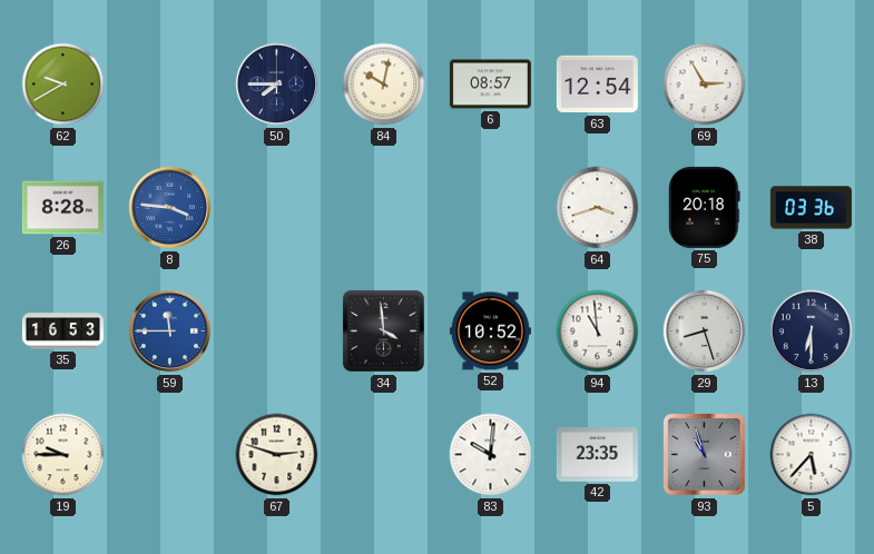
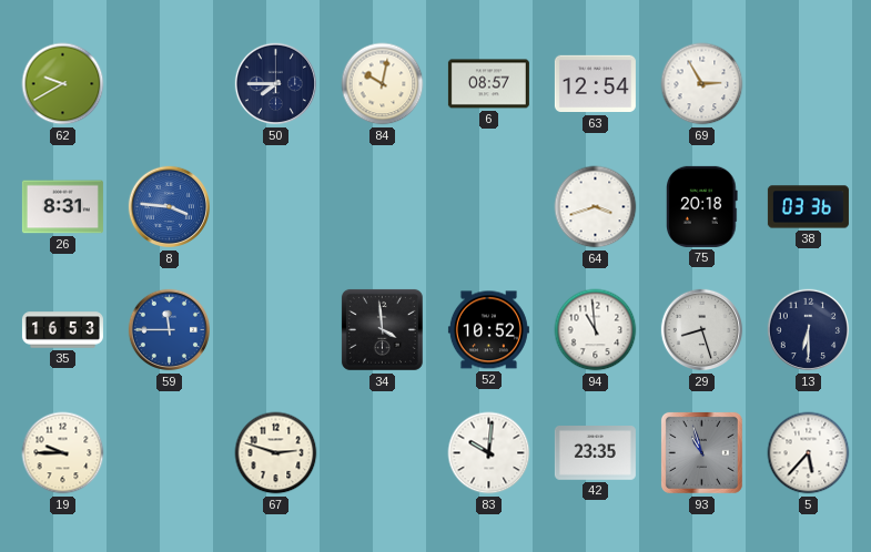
26: 8:28 -> 8:31 (62, 207)
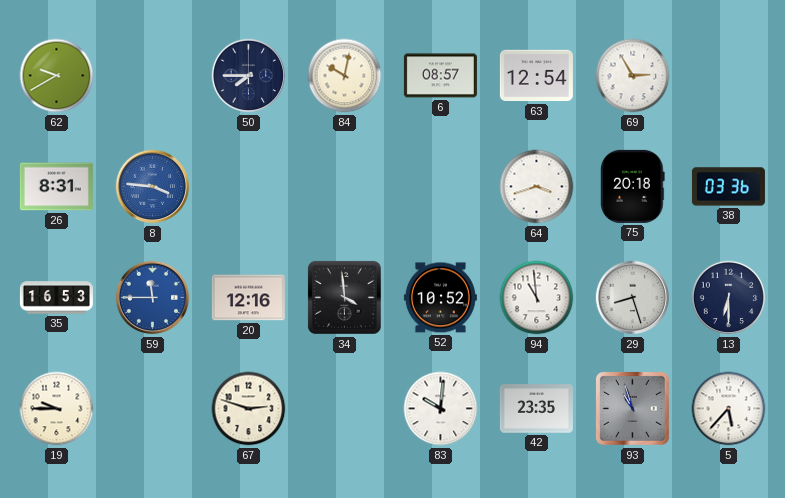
20: none -> 12:16 (248, 298)
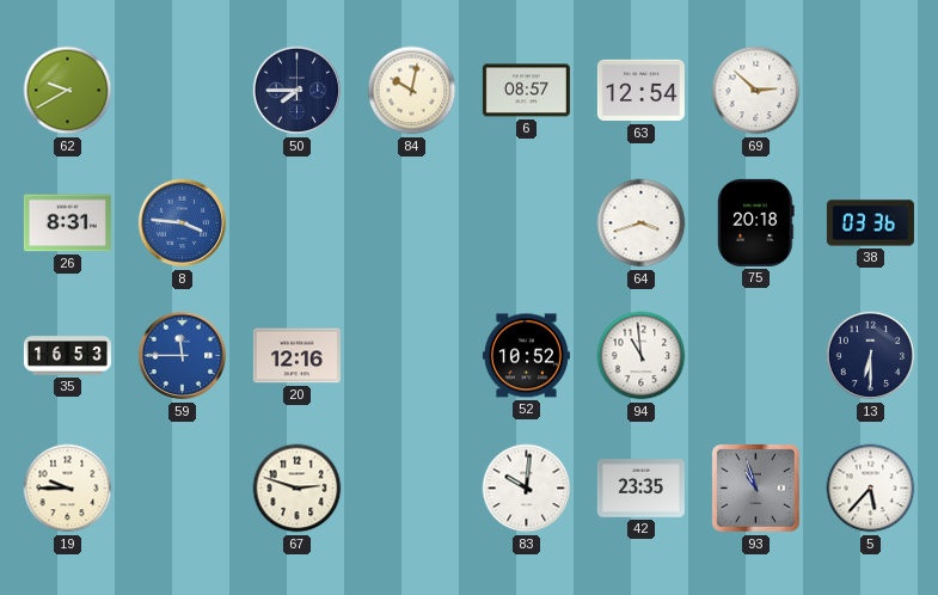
69: 2:55 -> 2:52 (756, 91)
34: 3:59 -> none (344, 297)
29: 8:27 -> none (633, 298)
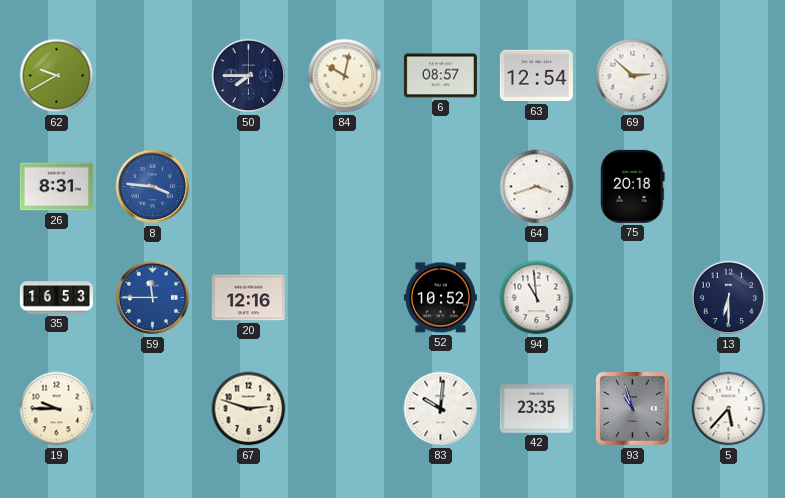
38: 03:36 -> none (870, 223)
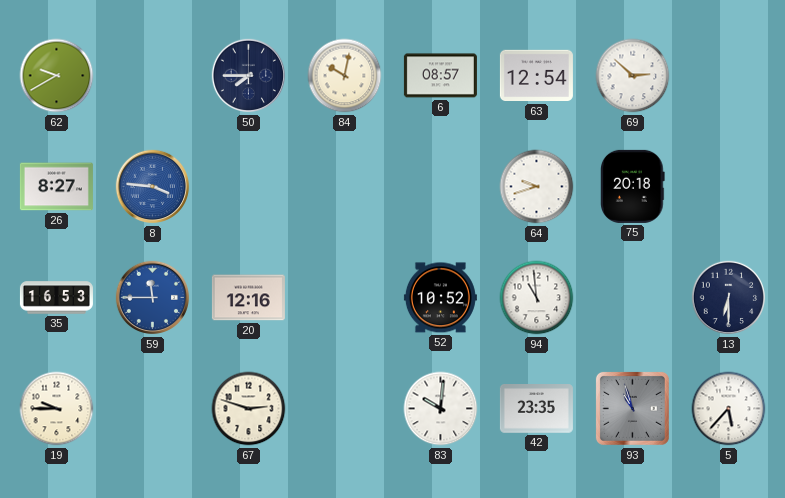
26: 8:31 -> 8:27 (56, 187)
64: 3:42 -> 9:42 (537, 187)
